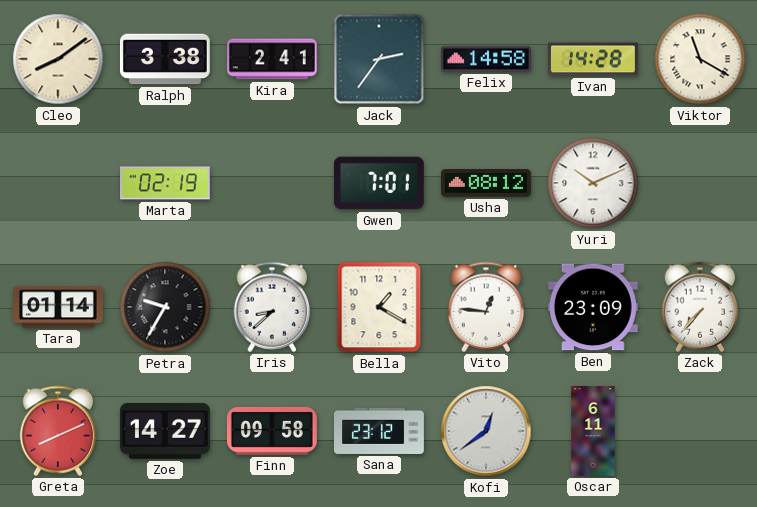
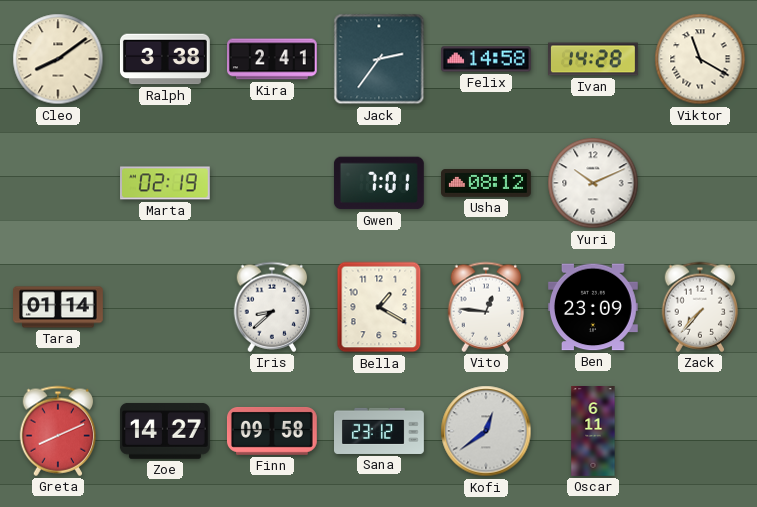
Petra: 9:35 -> none (165, 307)
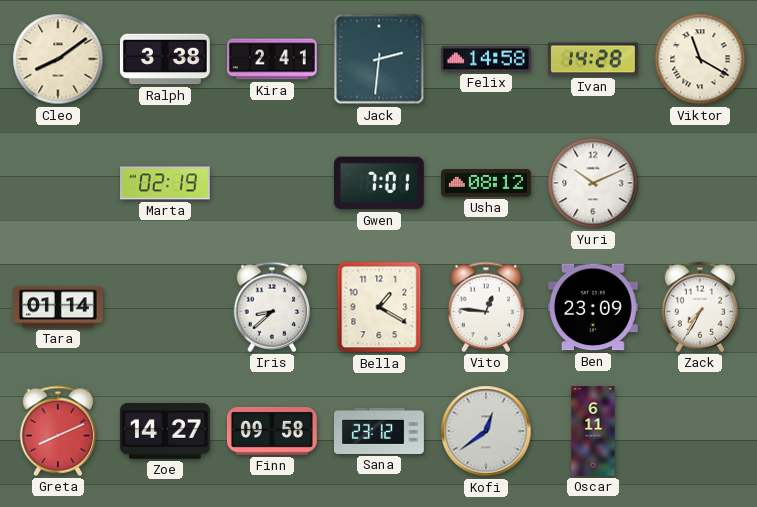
Jack: 2:36 -> 2:31 (379, 59)
Zack: 7:37 -> 7:35 (700, 307)
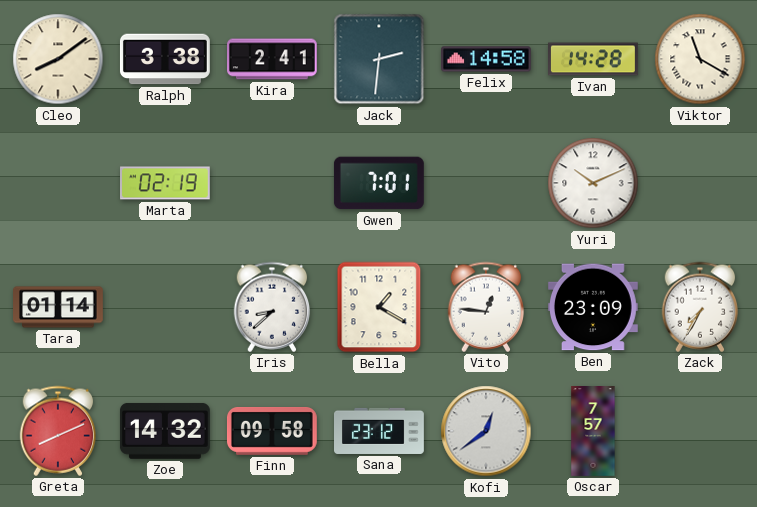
Usha: 08:12 -> none (487, 183)
Zoe: 14:27 -> 14:32 (165, 431)
Oscar: 6:11 -> 7:57 (593, 432)
